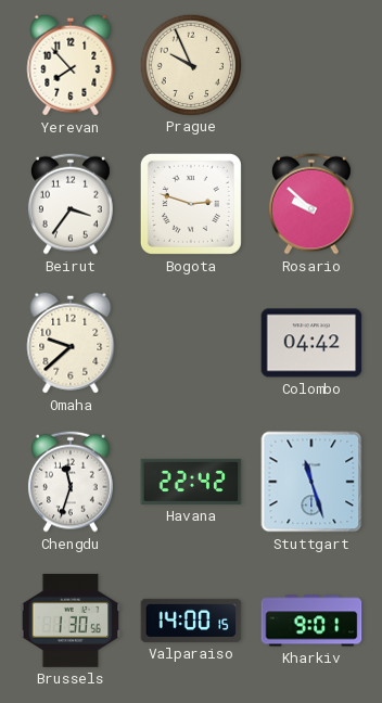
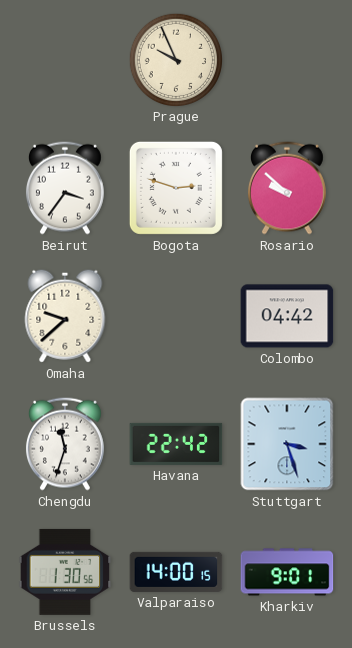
Yerevan: 7:53 -> none (71, 65)
Stuttgart: 11:27 -> 3:27 (287, 444)
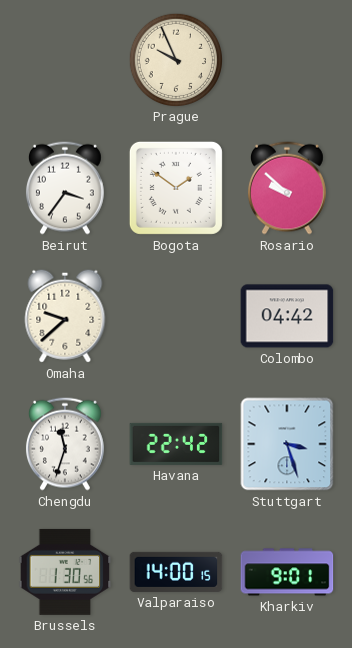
Bogota: 2:48 -> 1:51 (176, 188)
